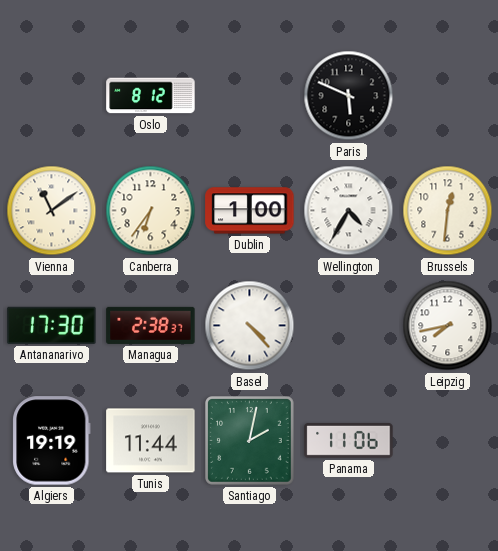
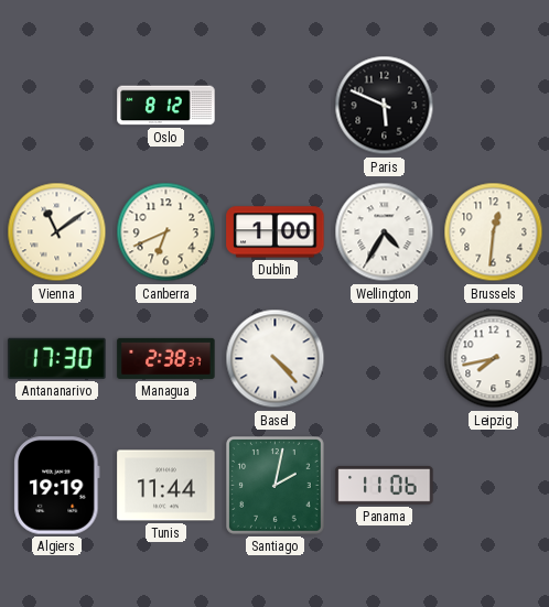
Canberra: 6:36 -> 6:41 (166, 232)
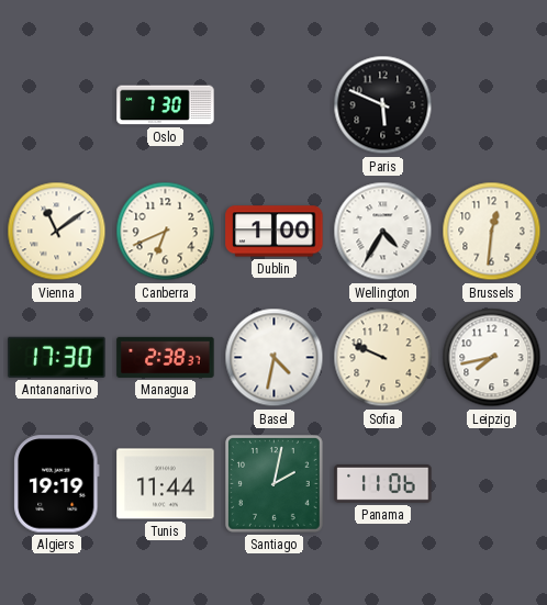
Oslo: 8:12 -> 7:30 (166, 105)
Basel: 4:23 -> 4:32 (275, 358)
Sofia: none -> 9:49 (383, 358)
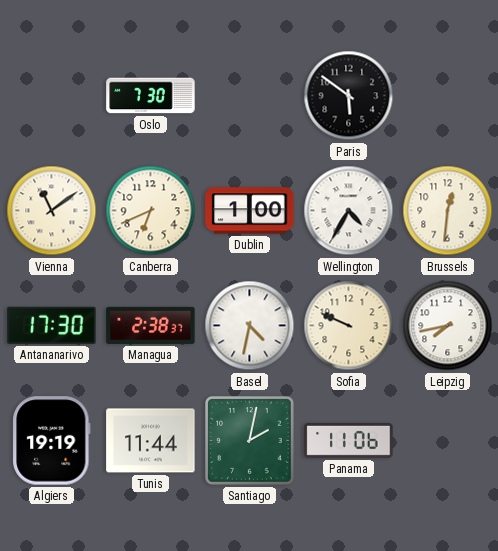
Paris: 5:49 -> 5:51 (349, 96)
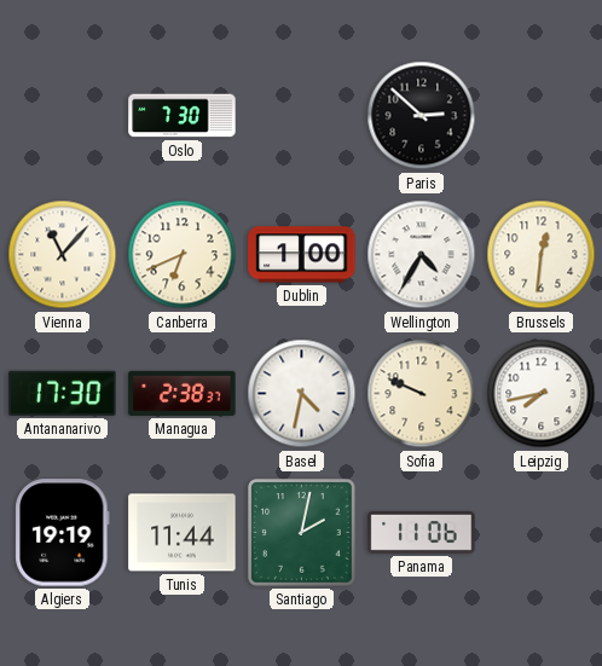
Paris: 5:51 -> 2:52 (422, 116)
Vienna: 11:09 -> 11:07 (63, 255)
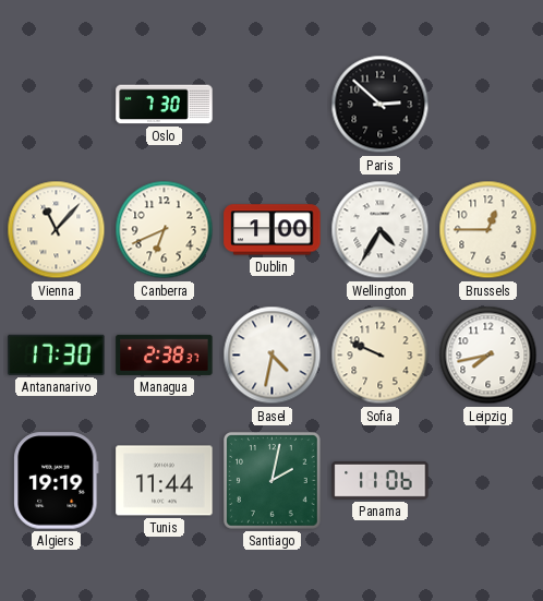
Brussels: 12:31 -> 12:45 (488, 230)
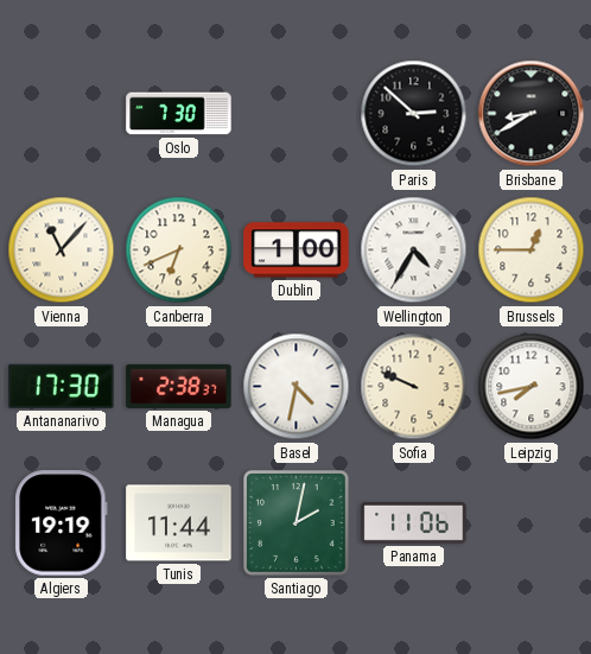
Brisbane: none -> 8:40 (532, 114)
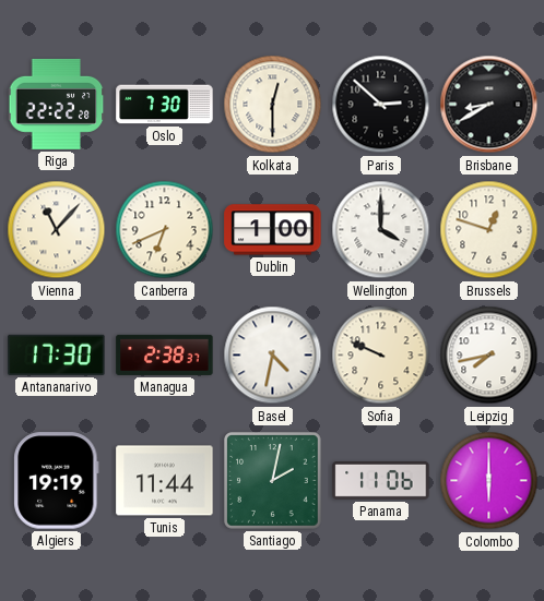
Riga: none -> 22:22 (57, 104)
Kolkata: none -> 12:30 (273, 105)
Wellington: 4:35 -> 4:00 (381, 230)
Brussels: 12:45 -> 12:48 (489, 230)
Colombo: none -> 6:00 (489, 481)
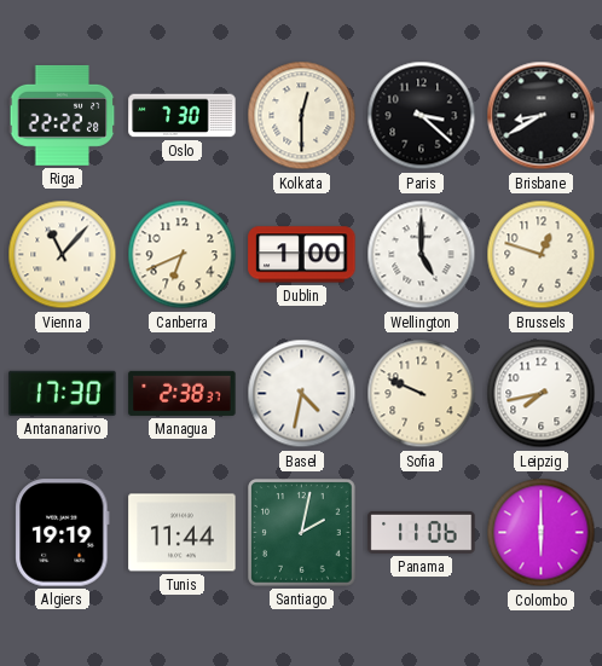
Paris: 2:52 -> 3:22 (422, 116)
Wellington: 4:00 -> 5:00 (422, 255)
